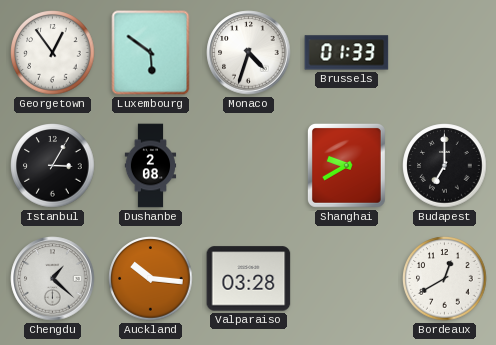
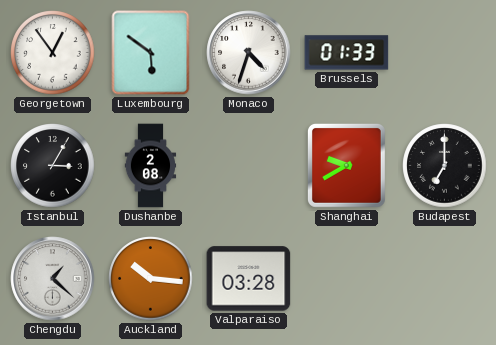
Bordeaux: 12:40 -> none (445, 279)
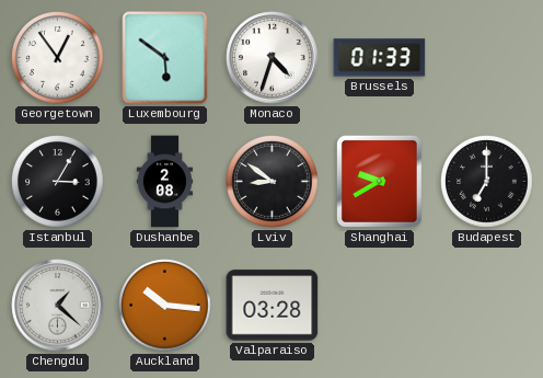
Lviv: none -> 8:51 (273, 182)
